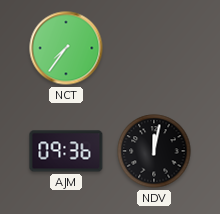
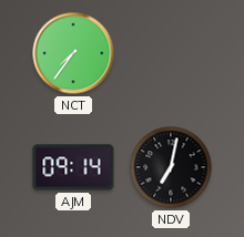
AJM: 09:36 -> 09:14 (73, 167)
NDV: 12:02 -> 7:02 (171, 167)
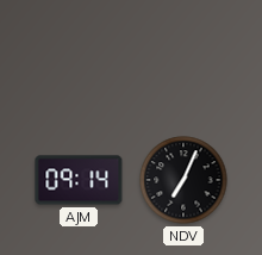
NCT: 7:36 -> none (73, 53)
NDV: 7:02 -> 7:04 (183, 180)
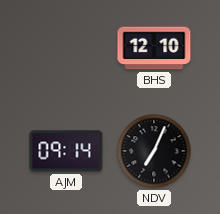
BHS: none -> 12:10 (154, 48)
